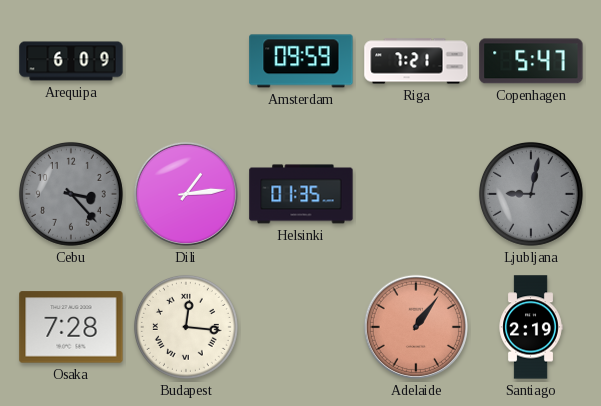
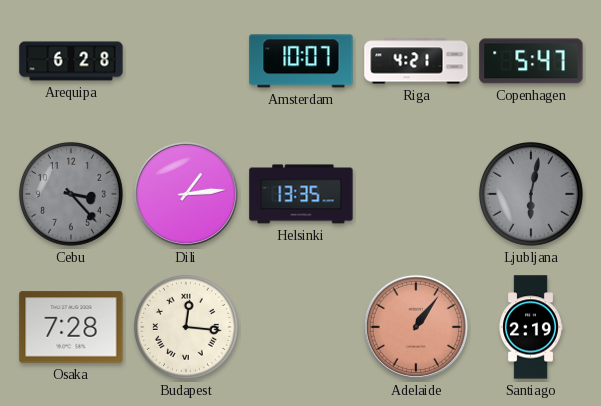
Arequipa: 6:09 -> 6:28 (71, 61)
Amsterdam: 09:59 -> 10:07 (301, 61)
Riga: 7:21 -> 4:21 (416, 61)
Helsinki: 01:35 -> 13:35 (301, 194)
Ljubljana: 9:02 -> 6:02 (531, 194)
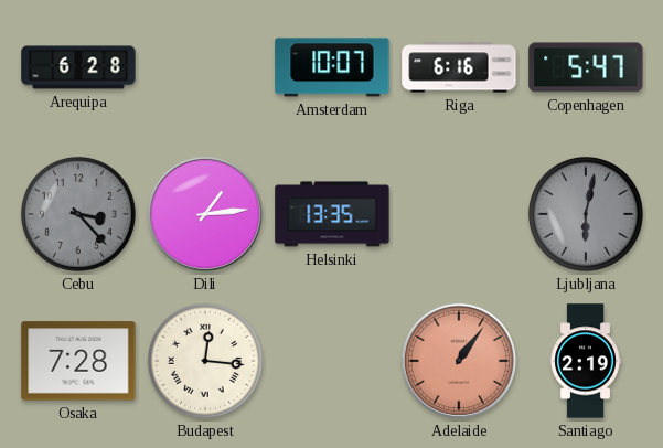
Riga: 4:21 -> 6:16 (459, 67)
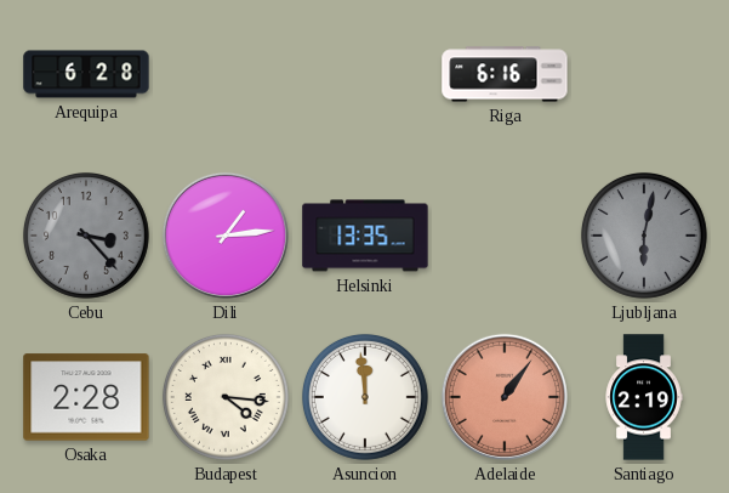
Amsterdam: 10:07 -> none (332, 67)
Copenhagen: 5:47 -> none (586, 67)
Osaka: 7:28 -> 2:28 (86, 397)
Budapest: 12:16 -> 4:16 (226, 397)
Asuncion: none -> 11:59 (365, 397)
